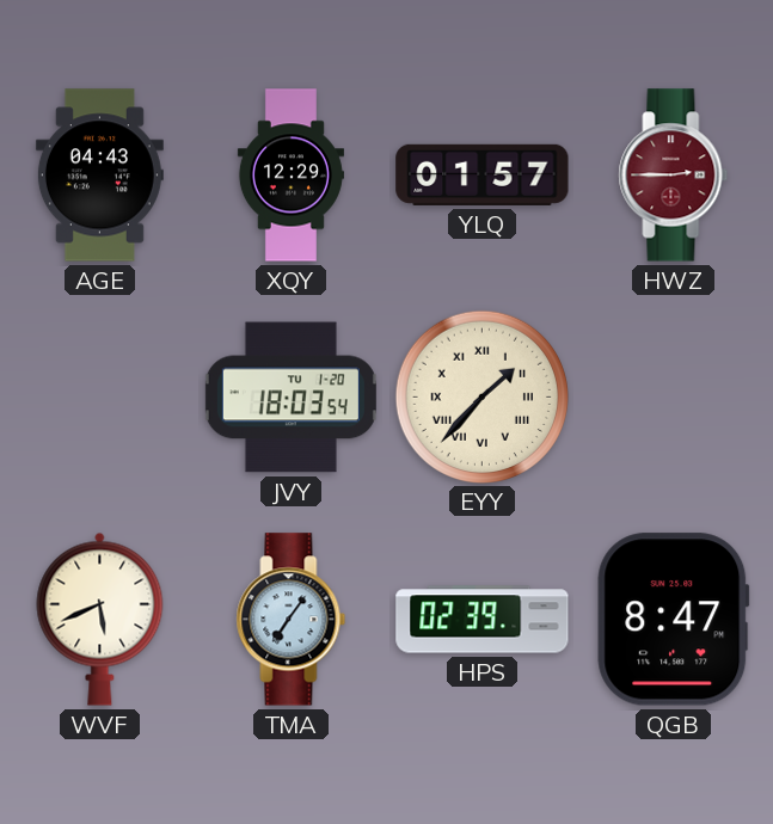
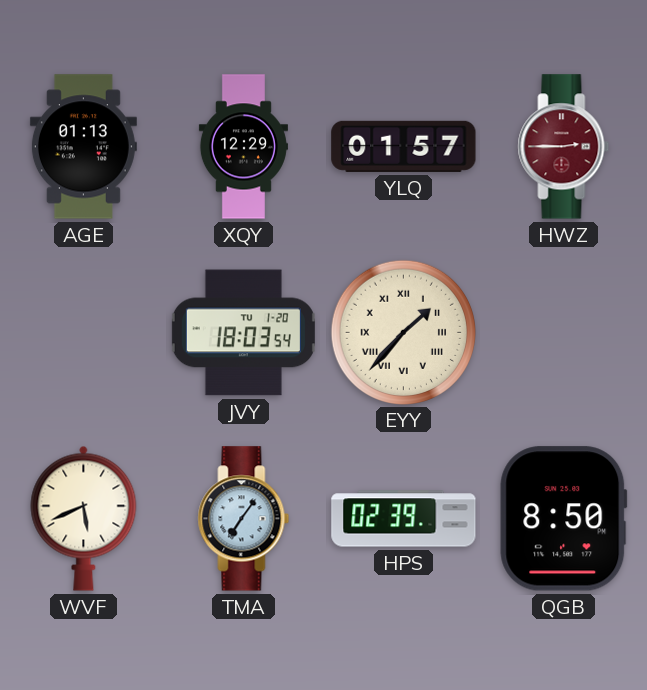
AGE: 04:43 -> 01:13 (83, 147)
QGB: 8:47 -> 8:50 (564, 519)
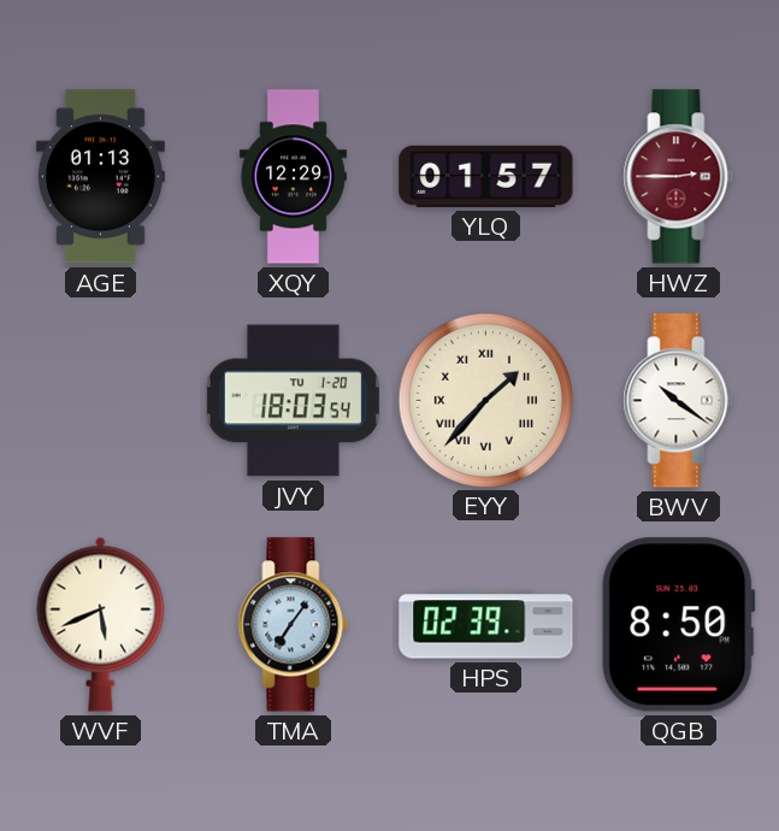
BWV: none -> 10:21 (679, 401)
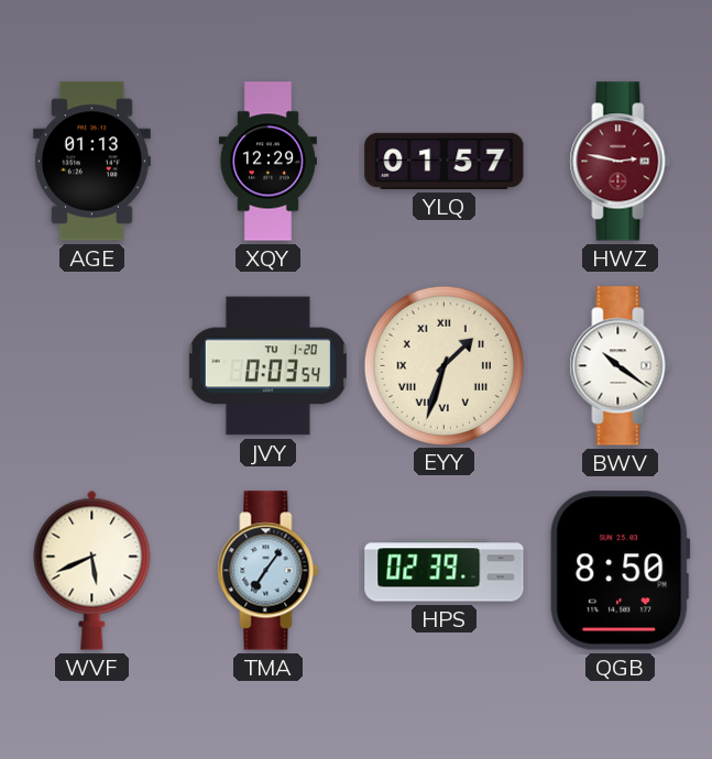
HWZ: 2:45 -> 2:47 (621, 162)
JVY: 18:03 -> 0:03 (267, 366)
EYY: 1:37 -> 1:33 (443, 365)
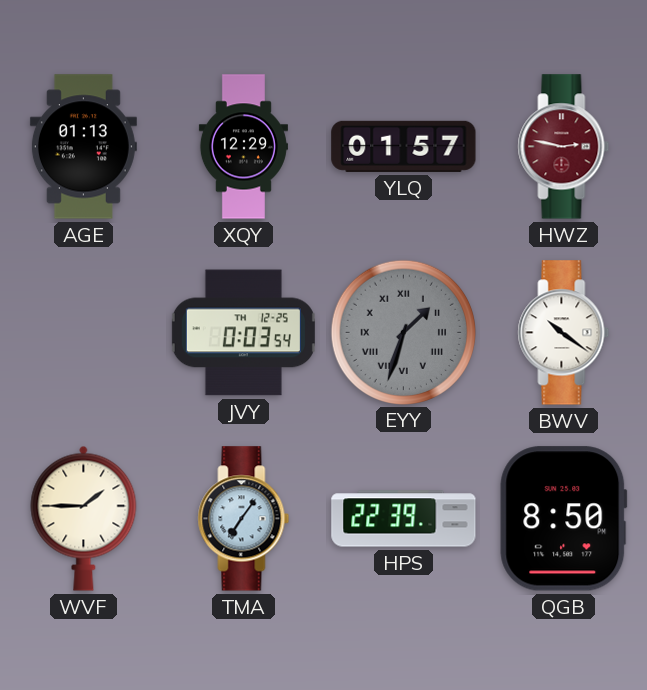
JVY date: TU 1-20 -> TH 12-25 (243, 333)
EYY dial: cream -> grey (403, 332)
WVF: 5:41 -> 1:45 (84, 518)
HPS: 02:39 -> 22:39 (404, 519)
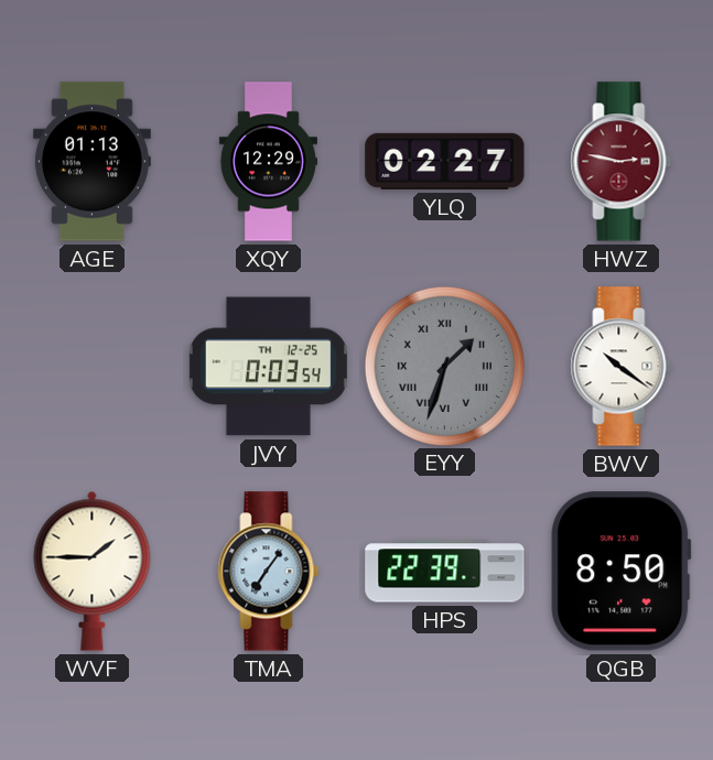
YLQ: 01:57 -> 02:27 (445, 161)
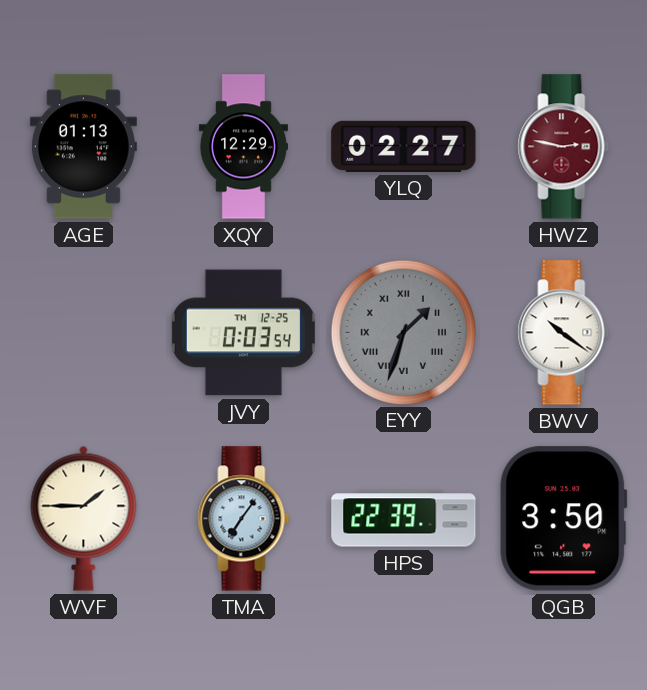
QGB: 8:50 -> 3:50 (564, 519)
